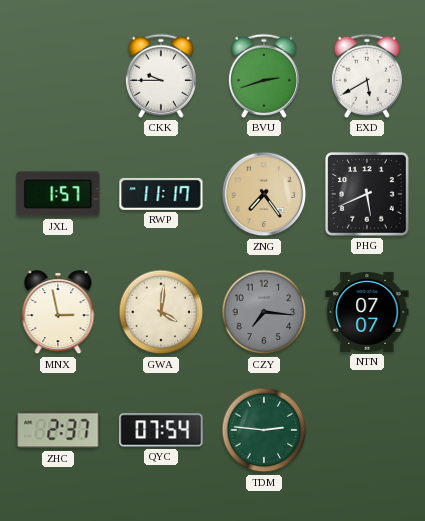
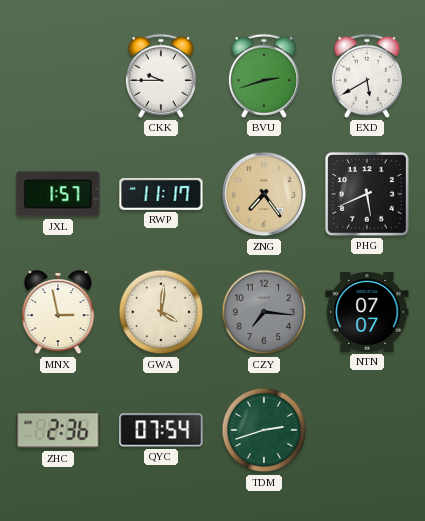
ZHC: 2:37 -> 2:36 (58, 430)
TDM: 2:46 -> 2:42 (264, 430)
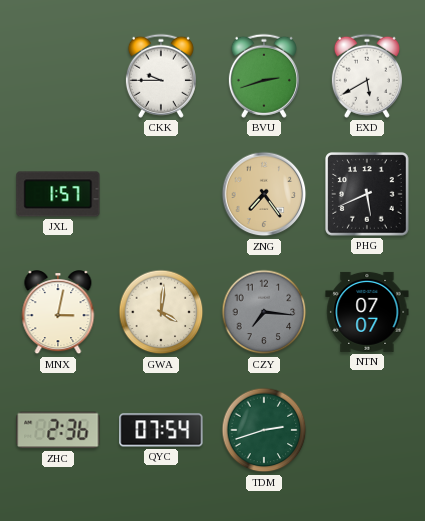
RWP: 11:17 -> none (161, 194)
MNX: 2:58 -> 3:02 (58, 313)
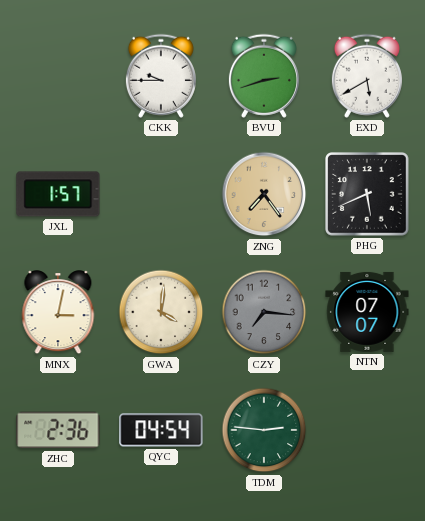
QYC: 07:54 -> 04:54 (161, 430)
TDM: 2:42 -> 2:46 (264, 430)
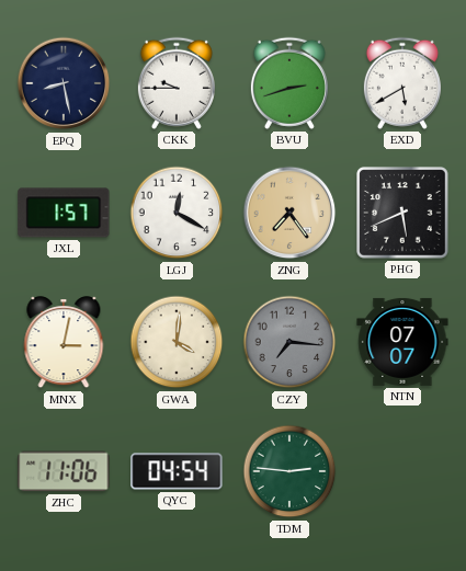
EPQ: none -> 8:28 (64, 83)
LGJ: none -> 12:20 (177, 213)
ZHC: 2:36 -> 11:06 (64, 471)
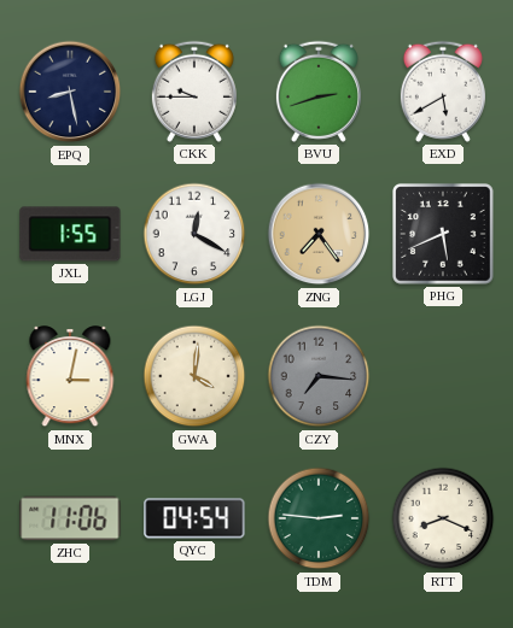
JXL: 1:57 -> 1:55 (70, 234)
NTN: 07:07 -> none (402, 342)
RTT: none -> 8:19 (443, 518)
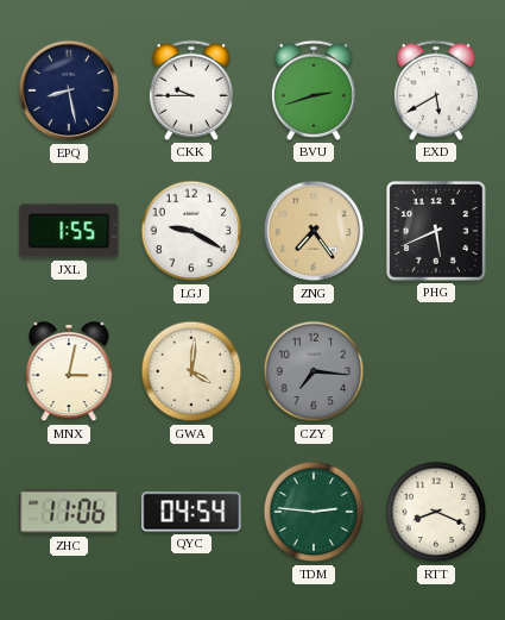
LGJ: 12:20 -> 9:20 (191, 231)
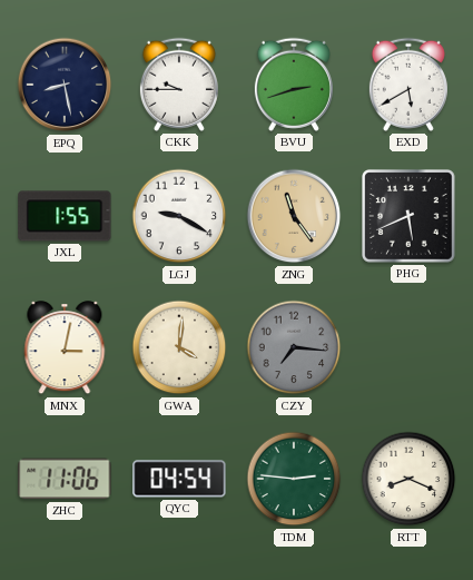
ZNG: 7:24 -> 11:24 (294, 216)
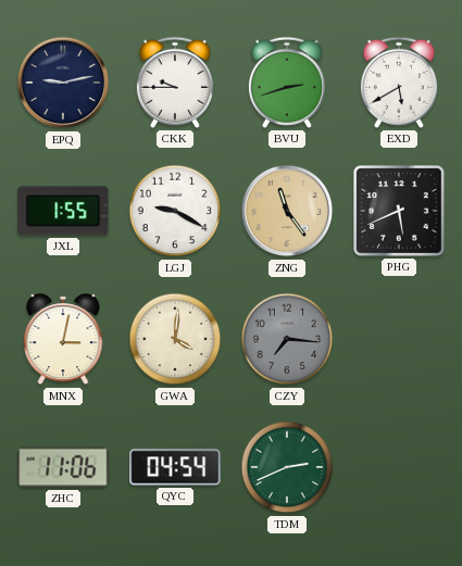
EPQ: 8:28 -> 9:13 (63, 83)
TDM: 2:46 -> 2:41 (287, 467)
RTT: 8:19 -> none (408, 479)
